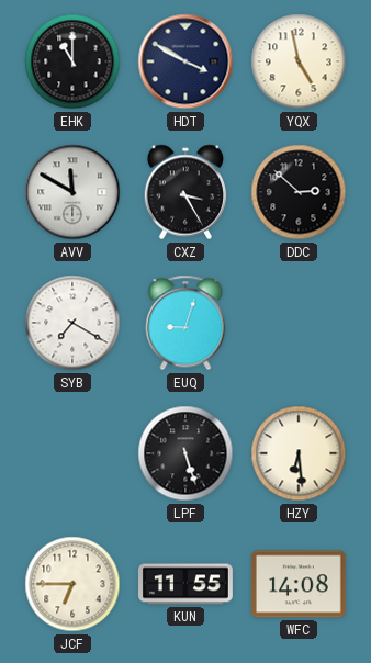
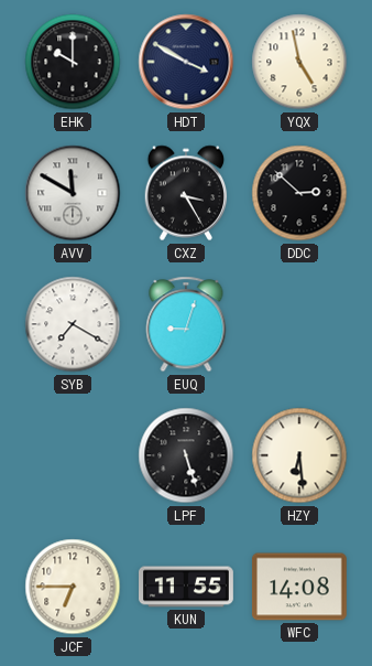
EHK: 11:00 -> 10:00 (73, 62)
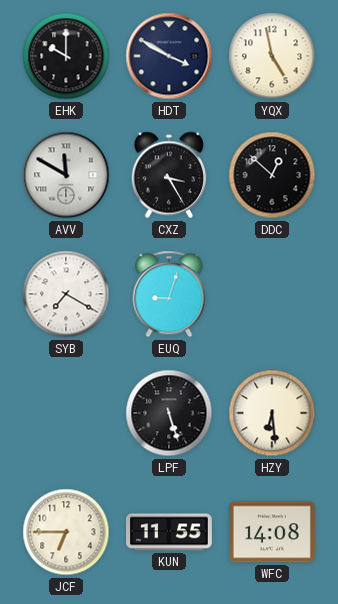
DDC: 2:52 -> 12:52 (272, 175)
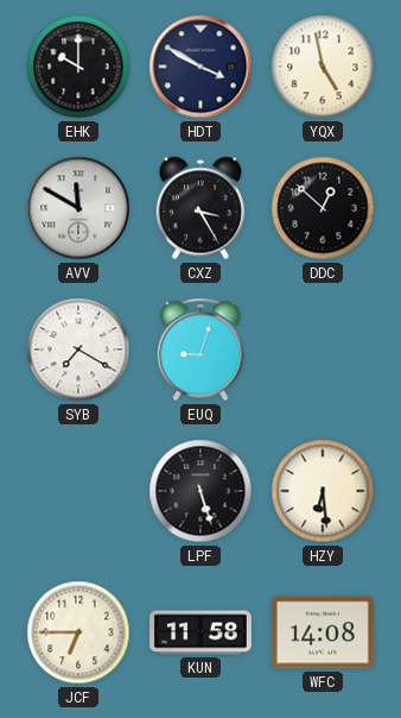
KUN: 11:55 -> 11:58 (202, 632)
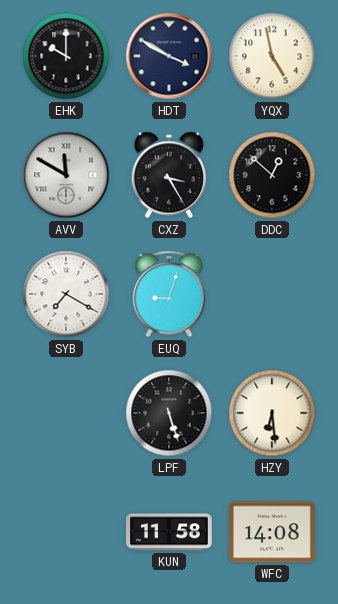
JCF: 6:45 -> none (78, 632)
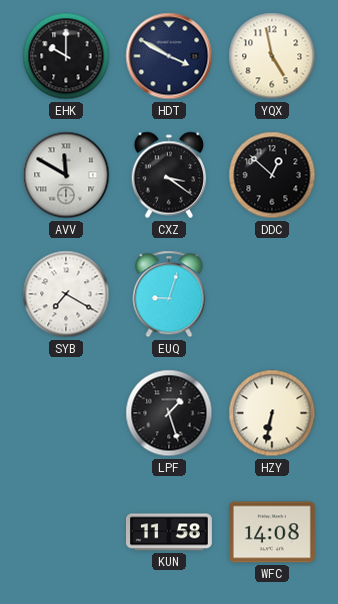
CXZ: 3:25 -> 3:21 (169, 175)
LPF: 5:27 -> 1:27 (169, 413)
HZY: 6:29 -> 6:32 (272, 413)
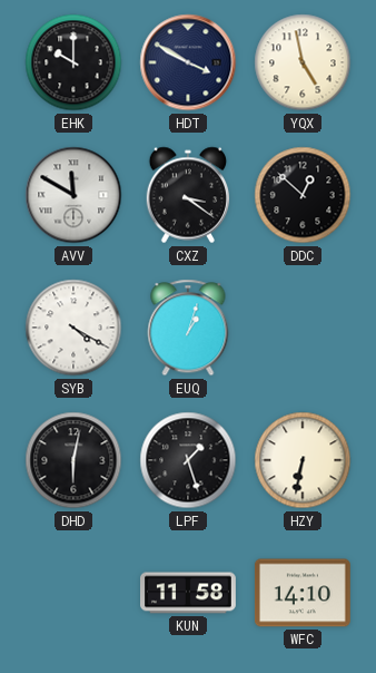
SYB: 7:20 -> 4:20 (73, 328)
EUQ: 9:03 -> 1:03 (188, 328)
DHD: none -> 6:02 (73, 460)
WFC: 14:08 -> 14:10 (303, 593)
